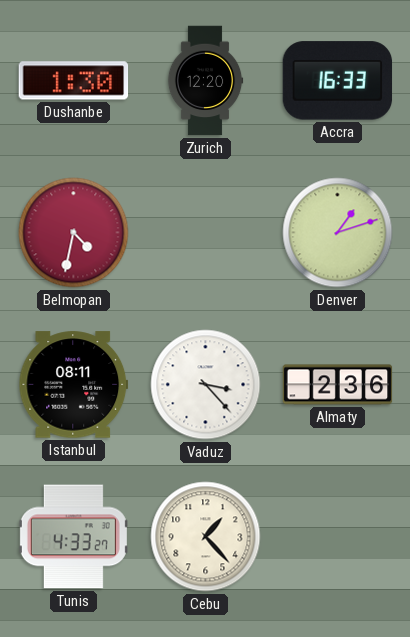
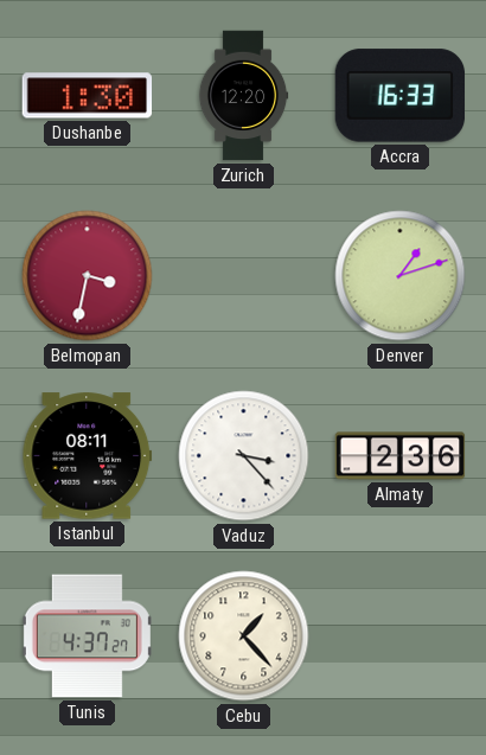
Belmopan: 4:32 -> 3:32 (88, 276)
Tunis: 4:33 -> 4:37 (87, 636)
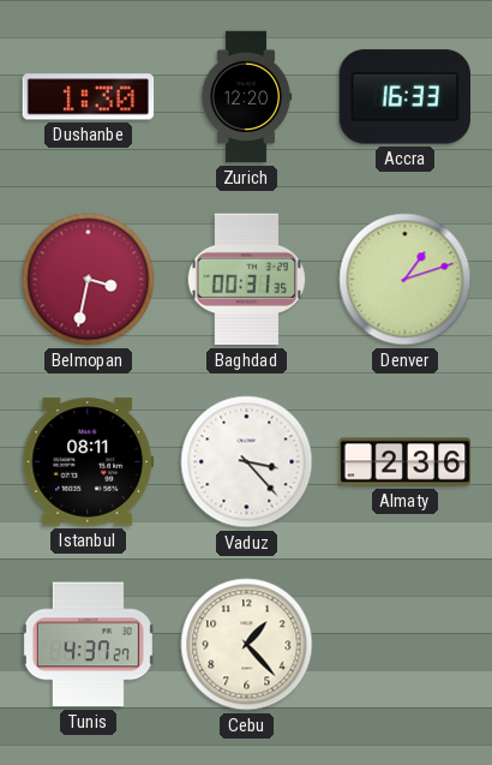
Baghdad: none -> 00:31 (246, 280)
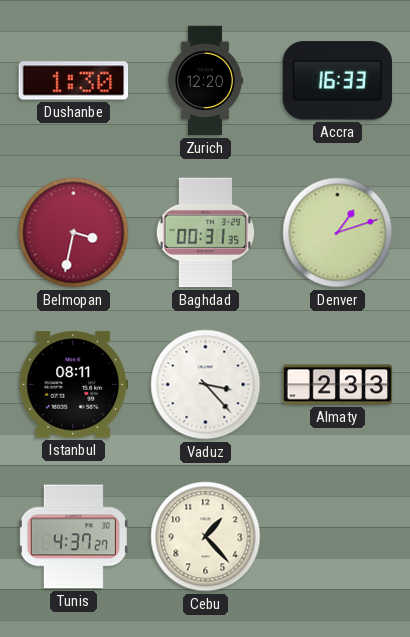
Almaty: 2:36 -> 2:33 (338, 385)
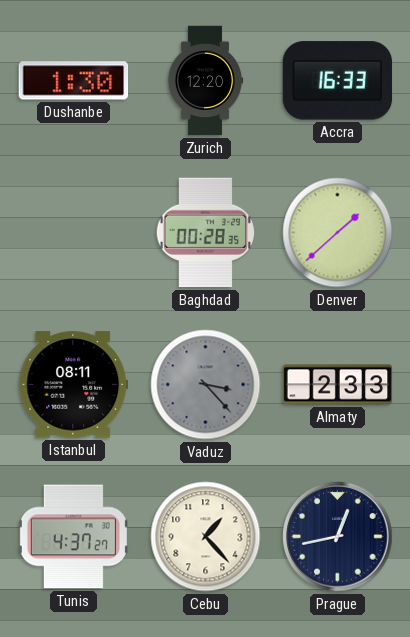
Belmopan: 3:32 -> none (74, 233)
Baghdad: 00:31 -> 00:28 (205, 233)
Denver: 1:12 -> 1:38 (338, 233)
Vaduz dial: white -> grey (206, 385)
Prague: none -> 12:43 (338, 537)
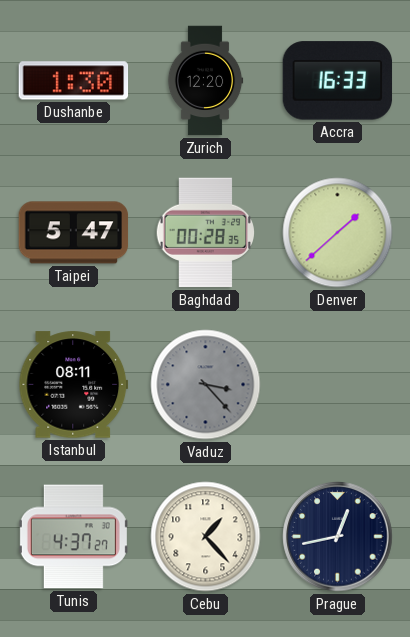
Taipei: none -> 5:47 (74, 233)
Almaty: 2:33 -> none (338, 385)
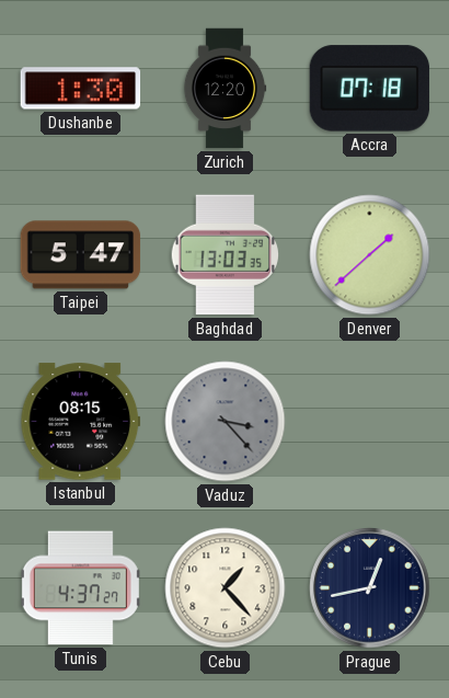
Accra: 16:33 -> 07:18 (370, 89)
Baghdad: 00:28 -> 13:03 (225, 255)
Istanbul: 08:11 -> 08:15 (81, 422)
